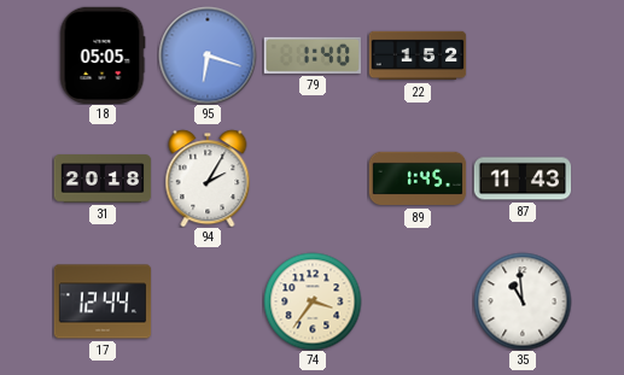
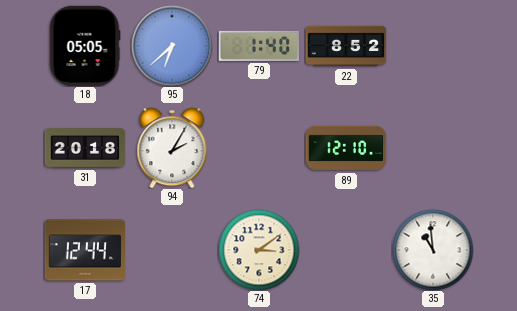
95: 6:18 -> 6:38 (172, 46)
22: 1:52 -> 8:52 (346, 46)
89: 1:45 -> 12:10 (346, 148)
87: 11:43 -> none (523, 178)
74: 3:36 -> 3:09 (259, 250)
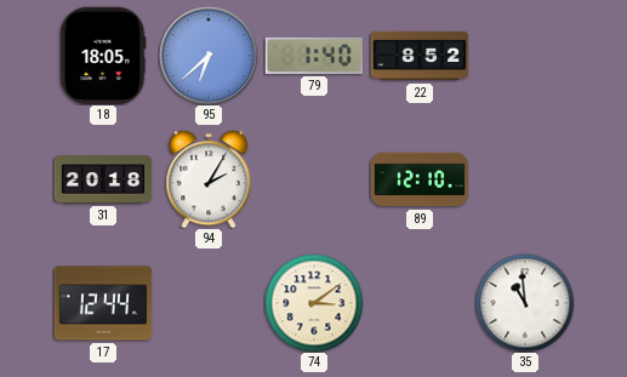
18: 05:05 -> 18:05 (103, 56)
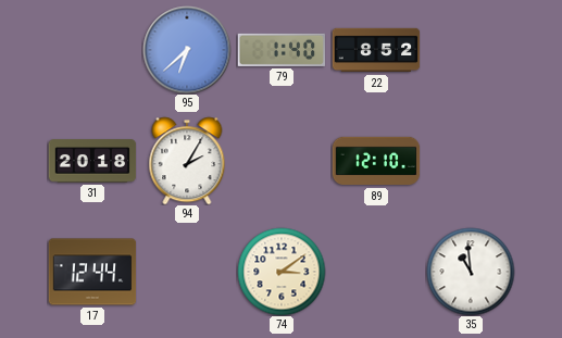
18: 18:05 -> none (103, 56)
